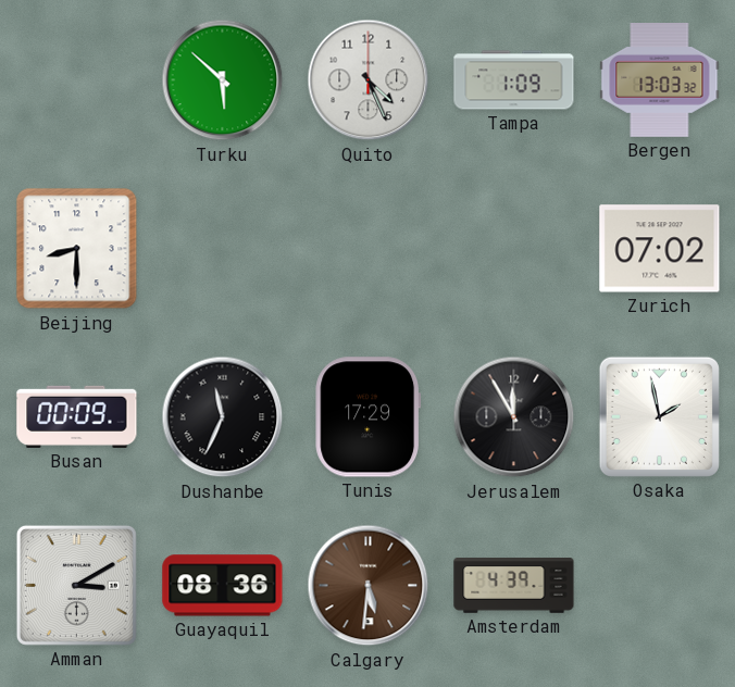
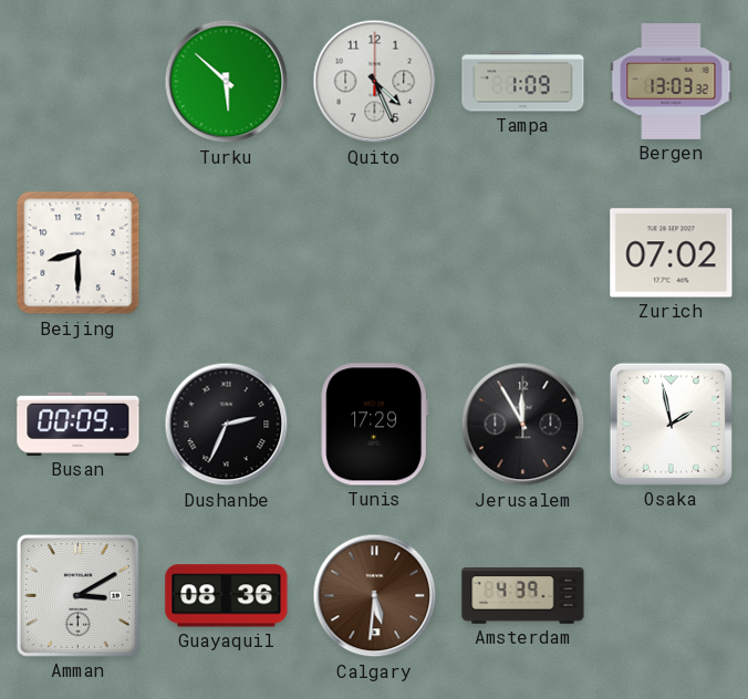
Dushanbe: 11:34 -> 2:34 (227, 425)
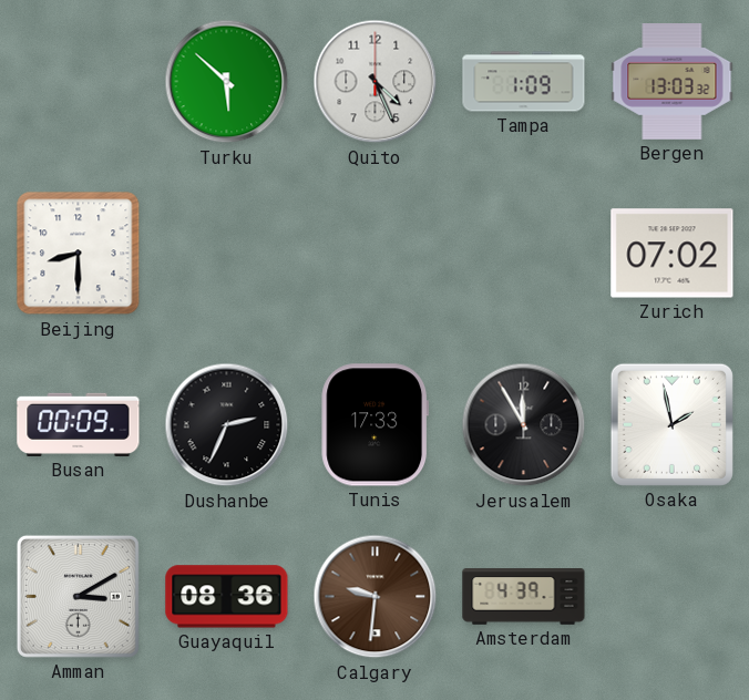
Tunis: 17:29 -> 17:33 (376, 425)
Calgary: 5:31 -> 9:31 (376, 597)
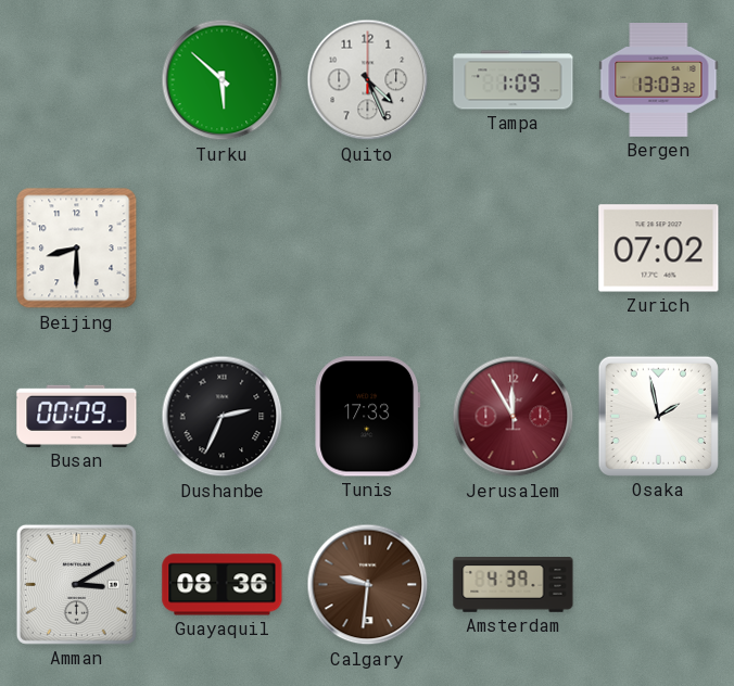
Jerusalem dial: black -> burgundy (514, 417)
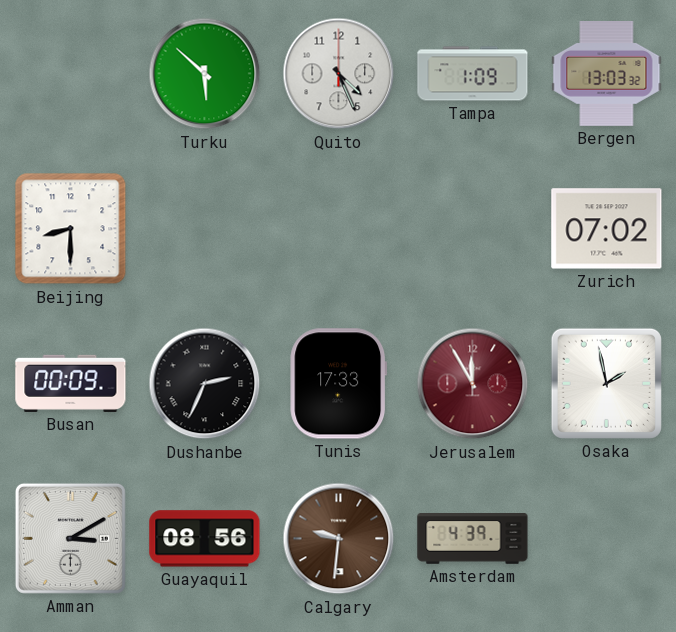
Guayaquil: 08:36 -> 08:56 (205, 539)
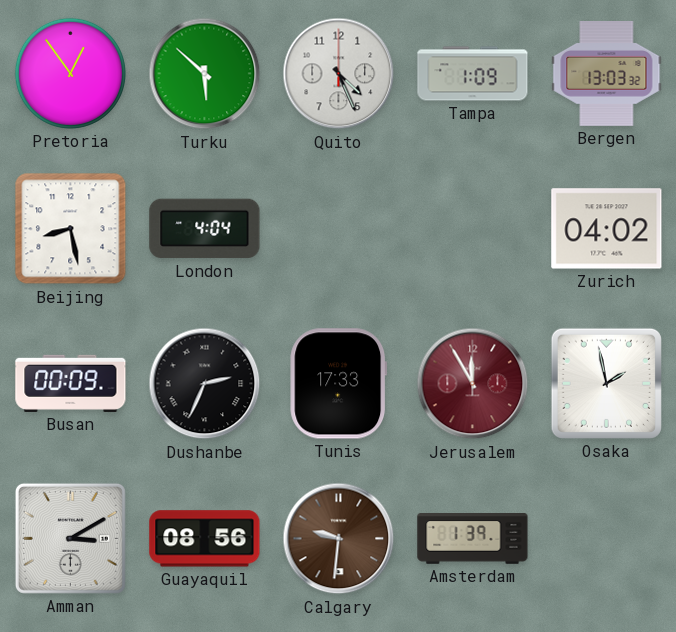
Pretoria: none -> 12:54 (70, 73)
Beijing: 8:30 -> 8:28 (71, 229)
London: none -> 4:04 (205, 229)
Zurich: 07:02 -> 04:02 (607, 229)
Amsterdam: 4:39 -> 1:39 (473, 539)
